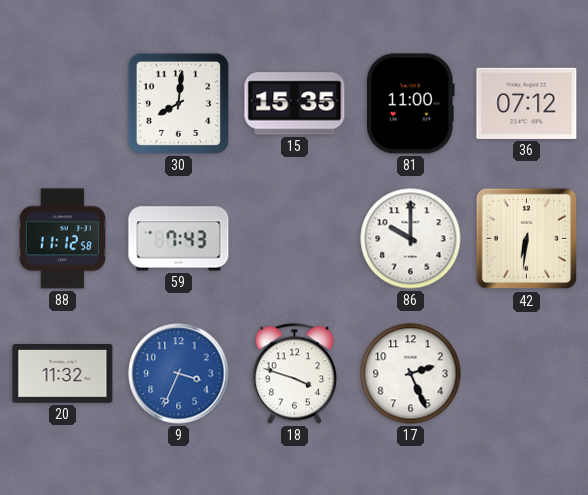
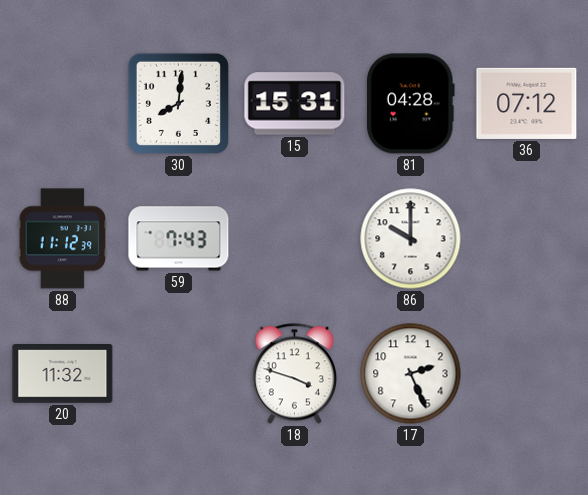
15: 15:35 -> 15:31 (295, 104)
81: 11:00 -> 04:28 (410, 104)
88: 11:12:58 -> 11:12:39 (63, 239)
42: 6:31 -> none (527, 239)
9: 3:34 -> none (179, 374)
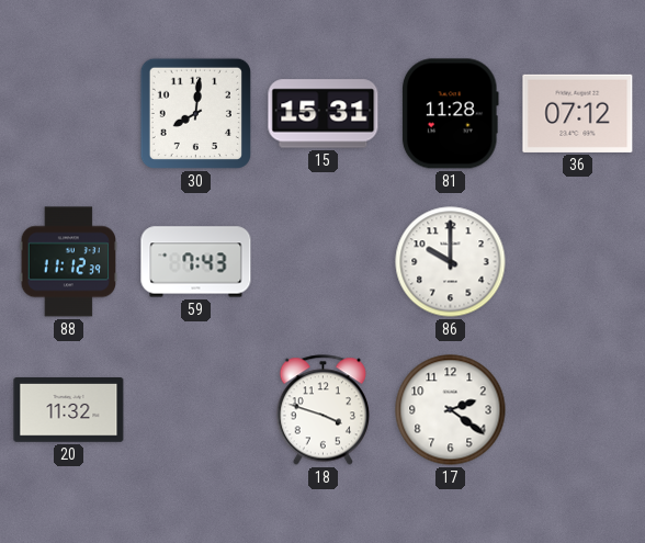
81: 04:28 -> 11:28 (450, 114)
17: 2:26 -> 2:21 (451, 410)
